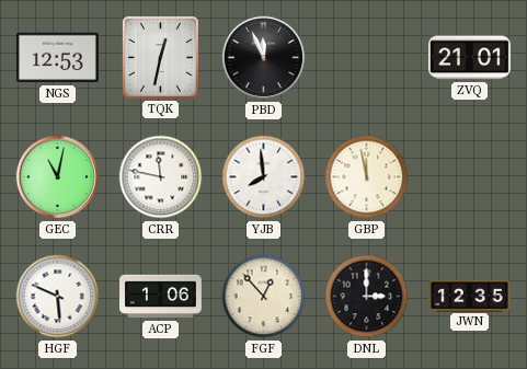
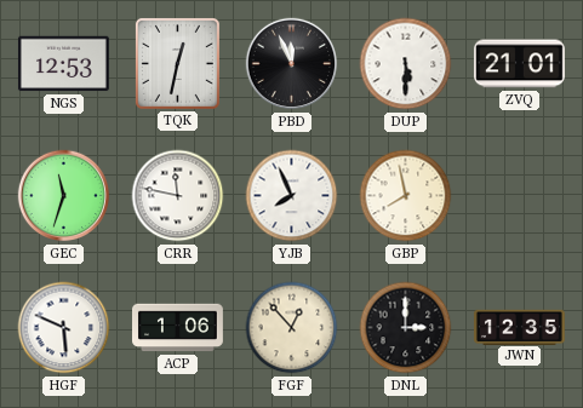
DUP: none -> 5:30 (406, 64)
GEC: 11:02 -> 11:33 (64, 196)
YJB: 7:59 -> 7:56 (292, 196)
GBP: 11:58 -> 7:58 (406, 196)
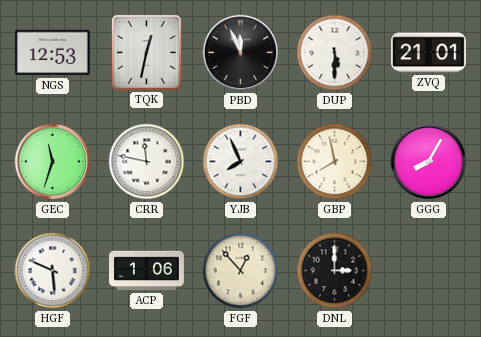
GGG: none -> 8:05 (429, 162)
JWN: 12:35 -> none (519, 327)
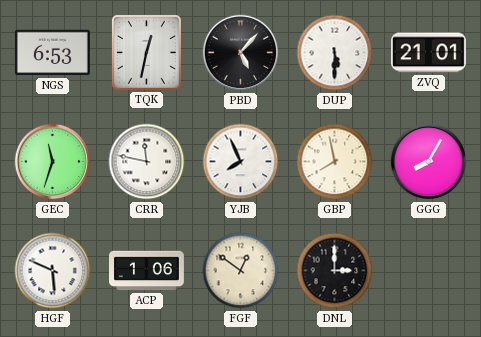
NGS: 12:53 -> 6:53 (52, 53)
PBD: 11:56 -> 5:07 (241, 53)
FGF: 12:53 -> 12:51 (241, 271)
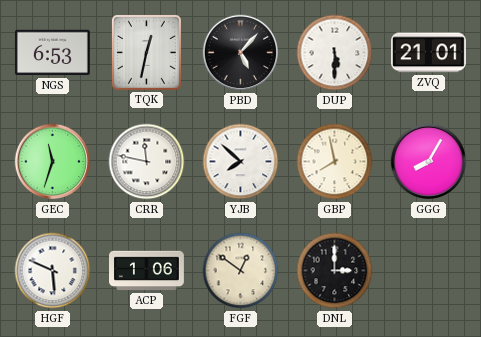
YJB: 7:56 -> 7:52 (241, 162)
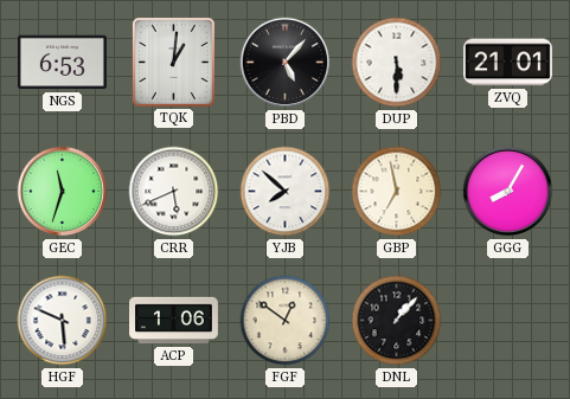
TQK: 12:32 -> 1:01 (173, 62)
CRR: 11:47 -> 5:41 (174, 192)
GBP: 7:58 -> 6:58 (397, 192)
DNL: 3:00 -> 1:07 (397, 321)
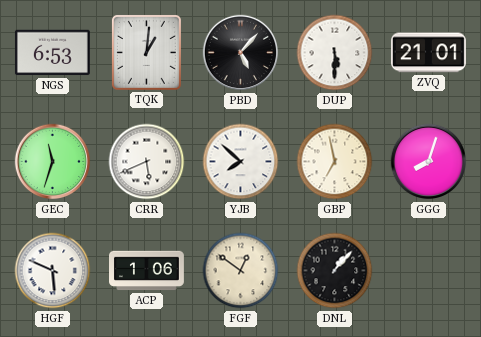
GGG: 8:05 -> 8:03 (429, 162)
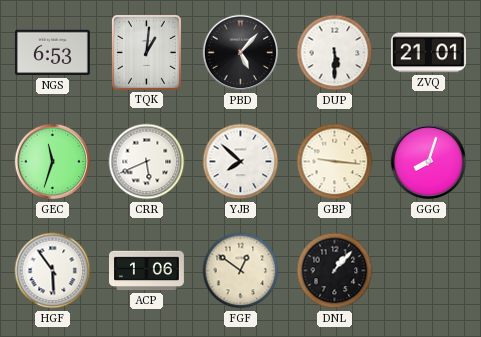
GBP: 6:58 -> 9:16 (335, 162)
HGF: 5:49 -> 5:54 (53, 271)
